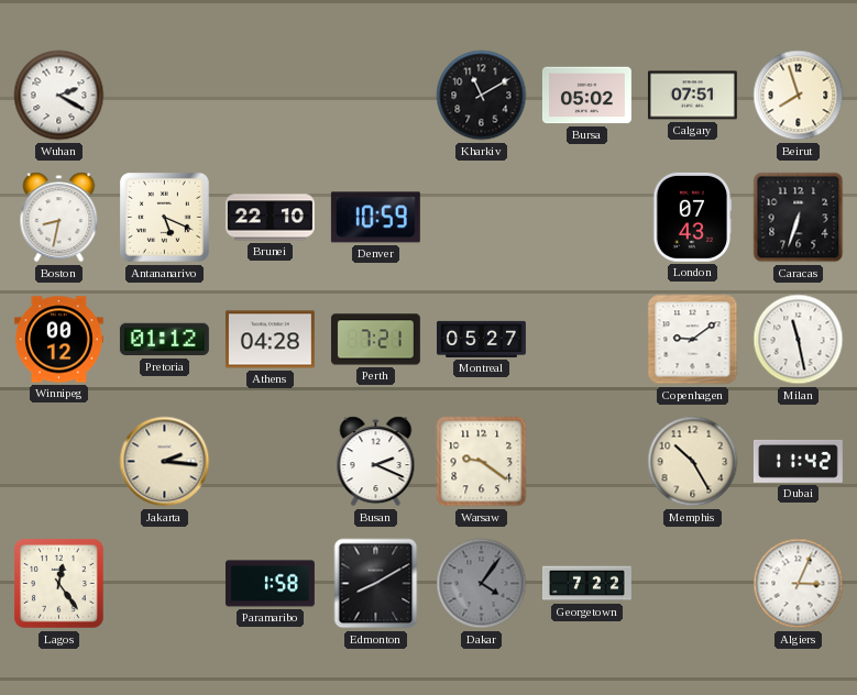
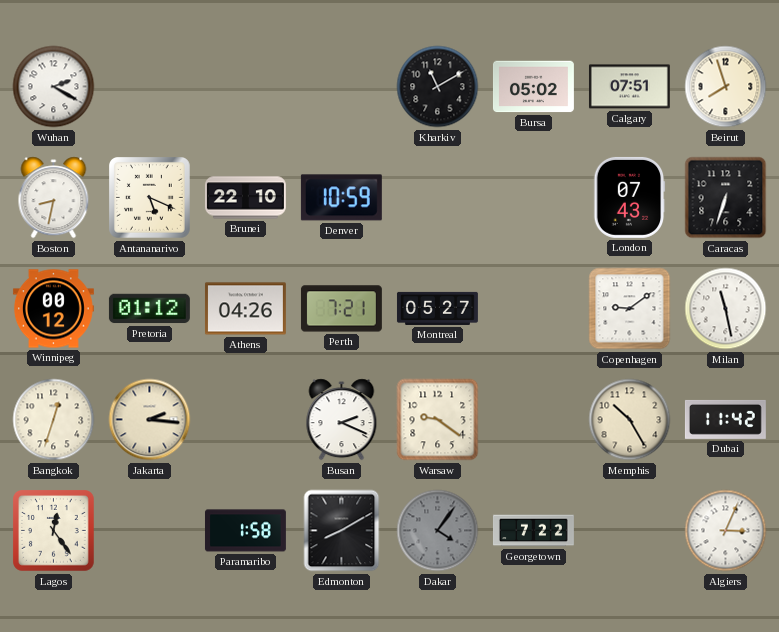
Athens: 04:28 -> 04:26 (245, 309)
Bangkok: none -> 12:33 (54, 420)
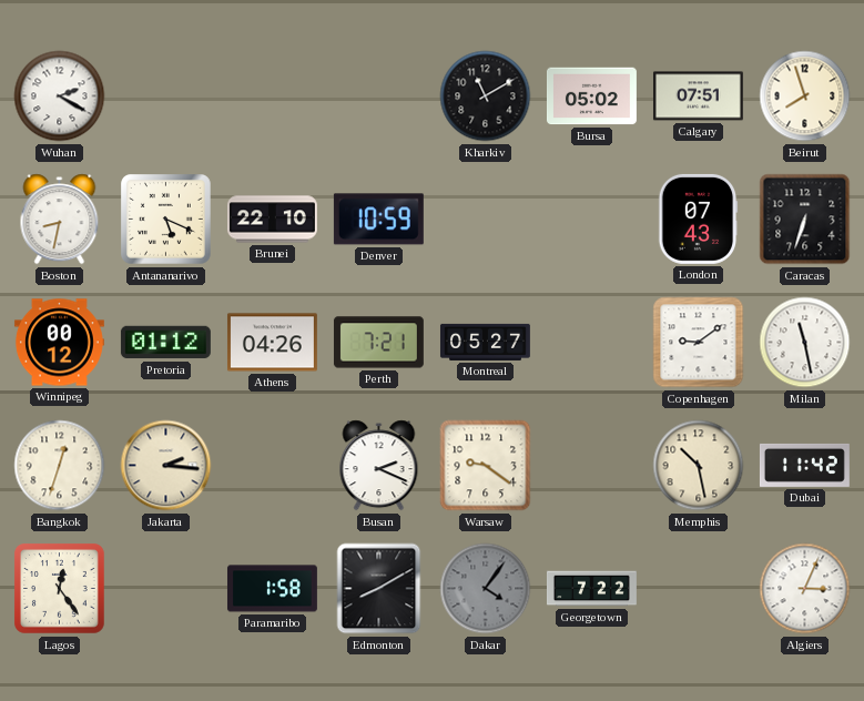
Memphis: 10:25 -> 10:28 (699, 466)
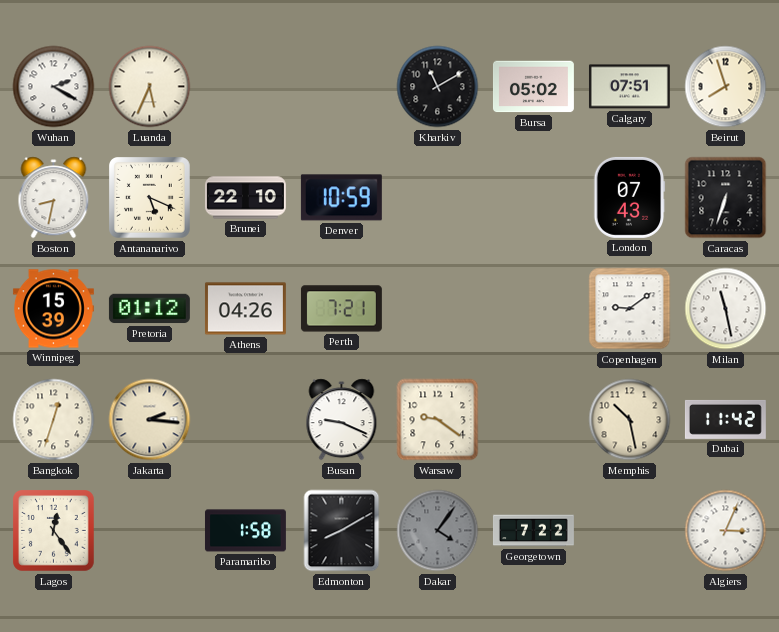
Luanda: none -> 5:34 (150, 87)
Winnipeg: 00:12 -> 15:39 (53, 309)
Montreal: 05:27 -> none (486, 342)
Busan: 2:19 -> 9:19 (342, 420)
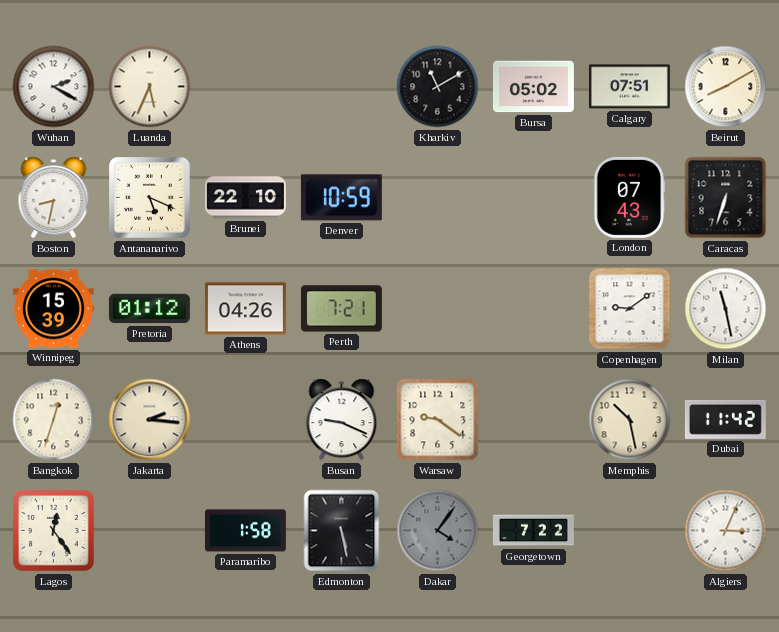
Beirut: 7:57 -> 8:10 (726, 87)
Edmonton: 8:10 -> 5:28 (342, 531)
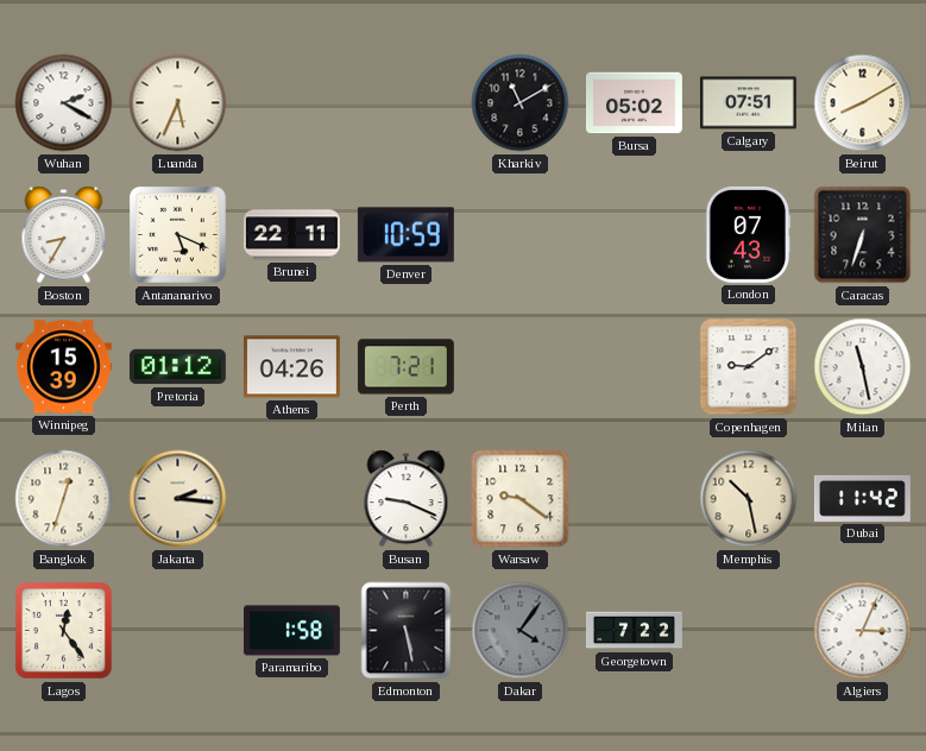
Boston: 8:32 -> 8:35 (64, 235)
Brunei: 22:10 -> 22:11 (291, 235)
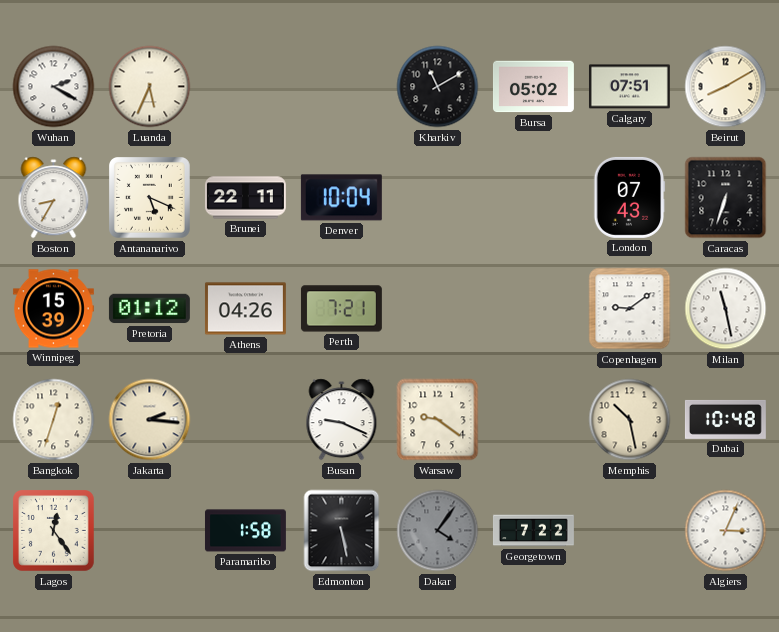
Denver: 10:59 -> 10:04 (341, 198)
Dubai: 11:42 -> 10:48 (725, 419)
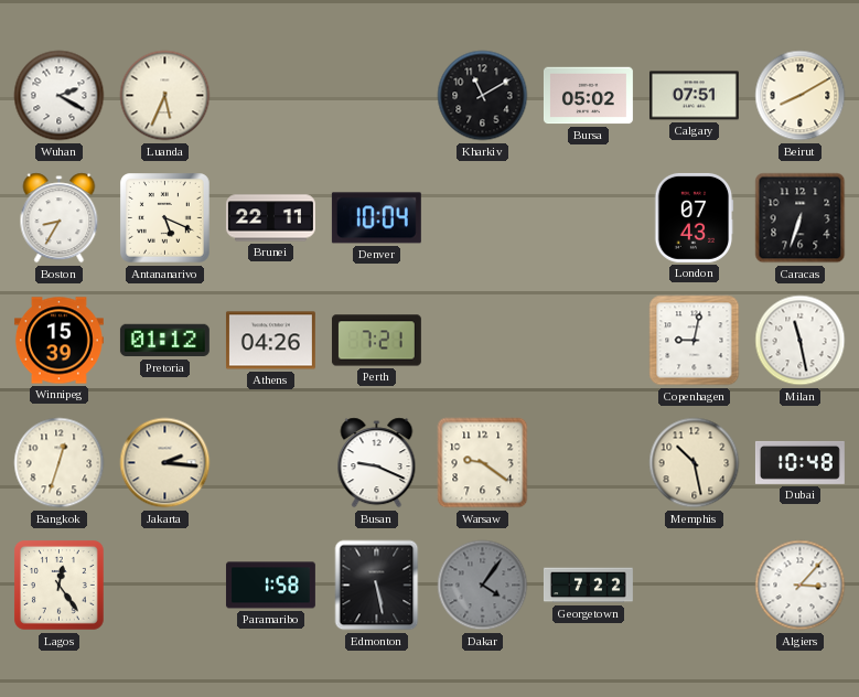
Copenhagen: 9:09 -> 9:02 (695, 341)
Algiers: 3:04 -> 3:07 (801, 586)
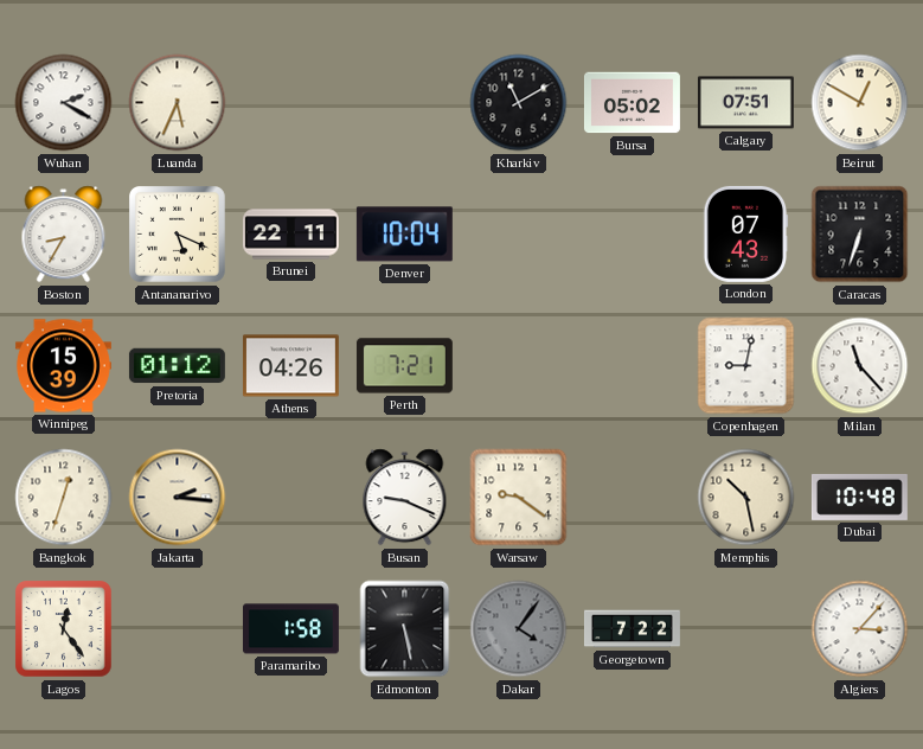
Beirut: 8:10 -> 12:50 (860, 103)
Milan: 11:28 -> 11:23 (860, 366)
